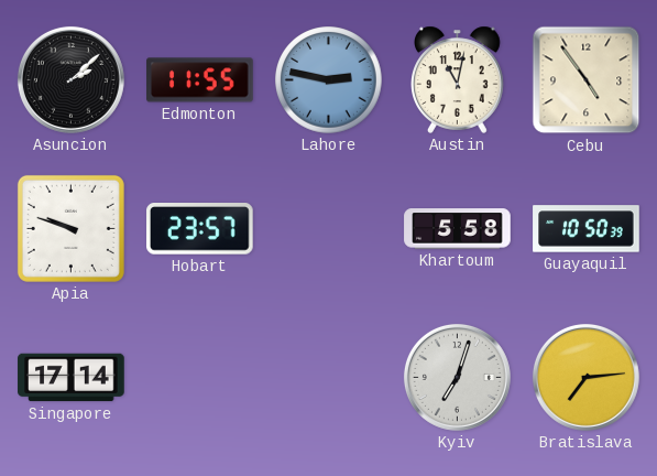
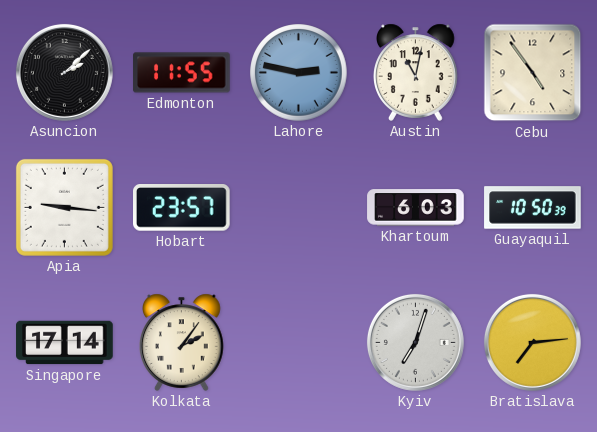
Apia: 9:48 -> 9:16 (64, 207)
Khartoum: 5:58 -> 6:03 (416, 208)
Kolkata: none -> 2:06 (182, 342)
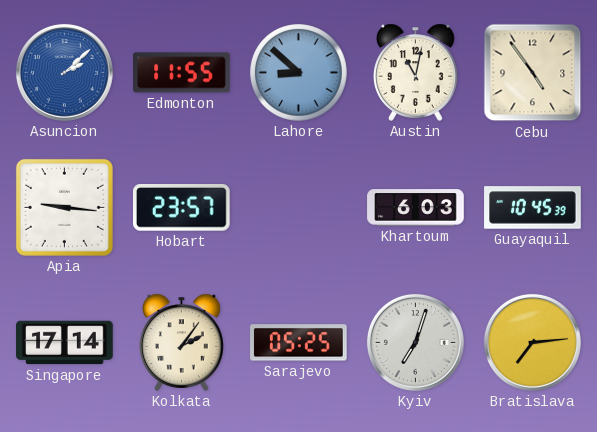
Asuncion dial: black -> blue (64, 72)
Lahore: 2:47 -> 8:52 (299, 73)
Guayaquil: 10:50 -> 10:45 (533, 208)
Sarajevo: none -> 05:25 (299, 343)
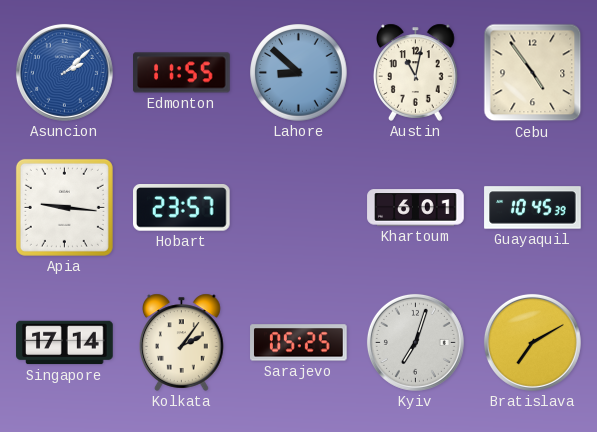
Khartoum: 6:03 -> 6:01 (416, 208)
Bratislava: 7:14 -> 7:10 (532, 342)
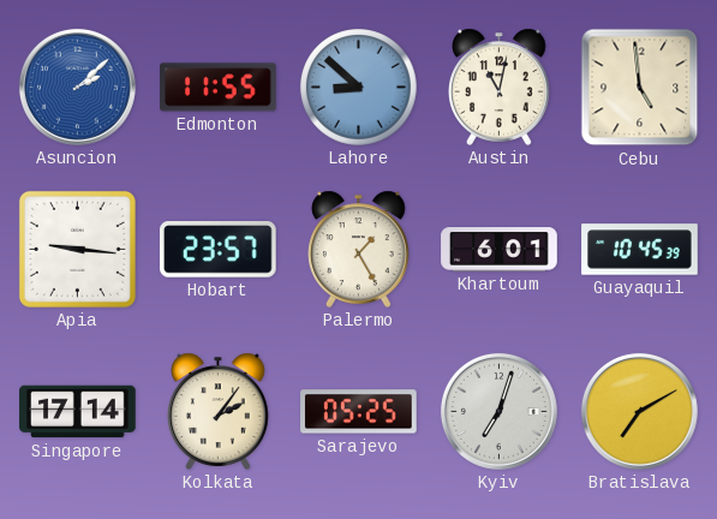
Cebu: 4:54 -> 4:59 (640, 88)
Palermo: none -> 1:25 (359, 249)
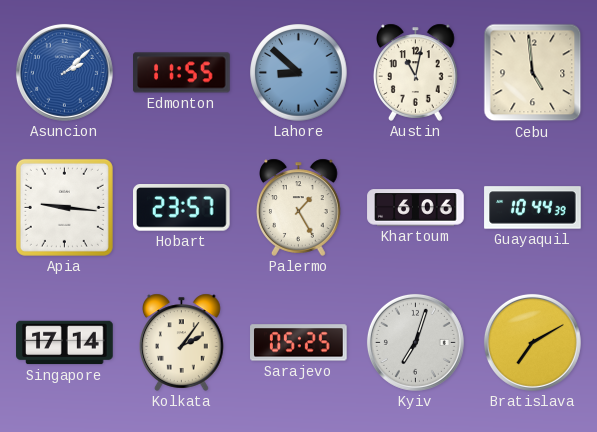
Khartoum: 6:01 -> 6:06 (416, 208)
Guayaquil: 10:45 -> 10:44 (533, 208)
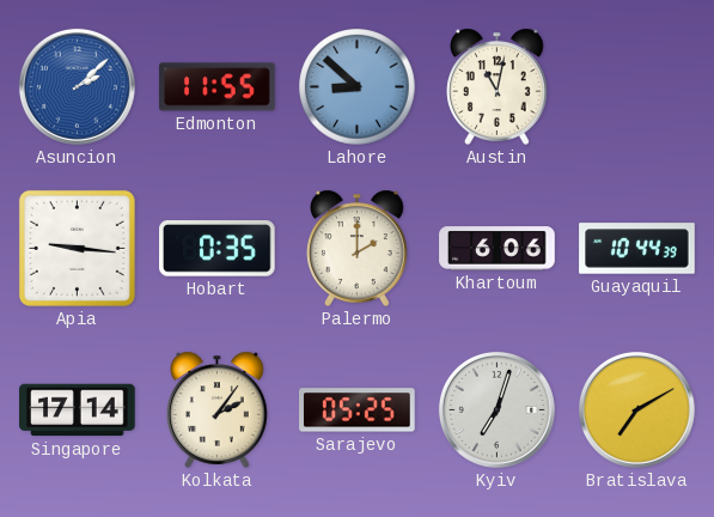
Cebu: 4:59 -> none (533, 73)
Hobart: 23:57 -> 0:35 (218, 249)
Palermo: 1:25 -> 2:00 (358, 248)
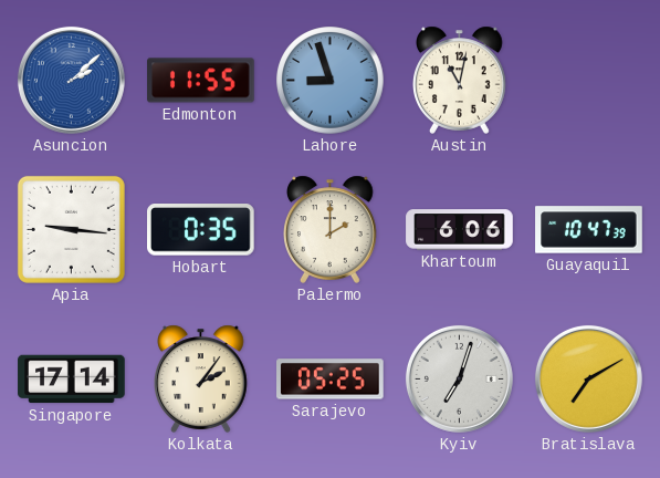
Lahore: 8:52 -> 8:57 (331, 81)
Guayaquil: 10:44 -> 10:47 (589, 230)
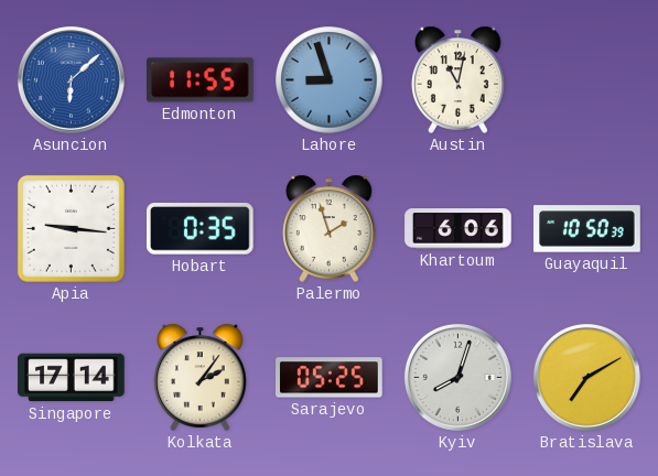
Asuncion: 2:08 -> 6:08 (71, 79)
Palermo: 2:00 -> 1:57 (330, 228)
Guayaquil: 10:47 -> 10:50 (587, 229)
Kyiv: 7:03 -> 8:03 (457, 377)
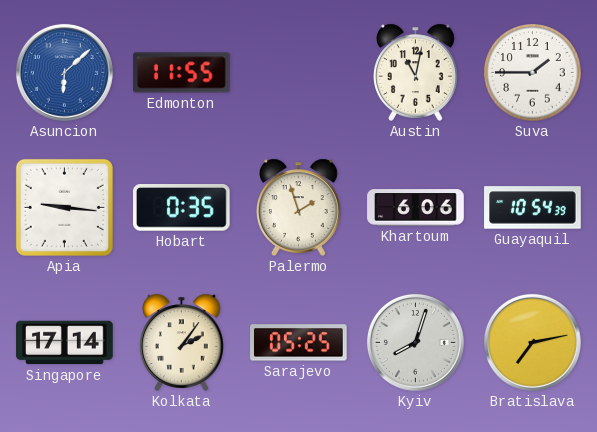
Lahore: 8:57 -> none (330, 80)
Suva: none -> 1:45 (533, 73)
Guayaquil: 10:50 -> 10:54 (533, 208)
Bratislava: 7:10 -> 7:13 (532, 342)
